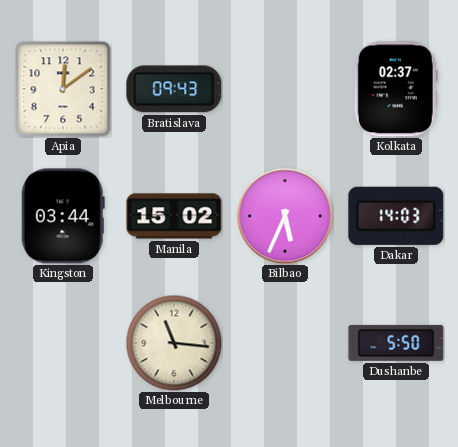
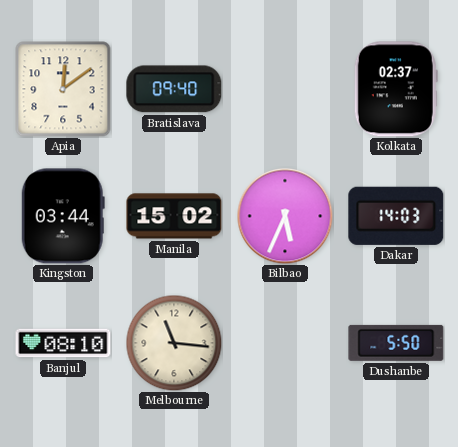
Bratislava: 09:43 -> 09:40 (174, 89)
Banjul: none -> 08:10 (63, 343)
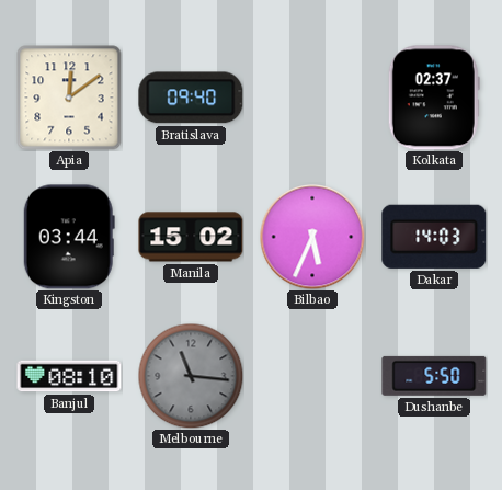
Melbourne dial: cream -> grey (191, 376)
